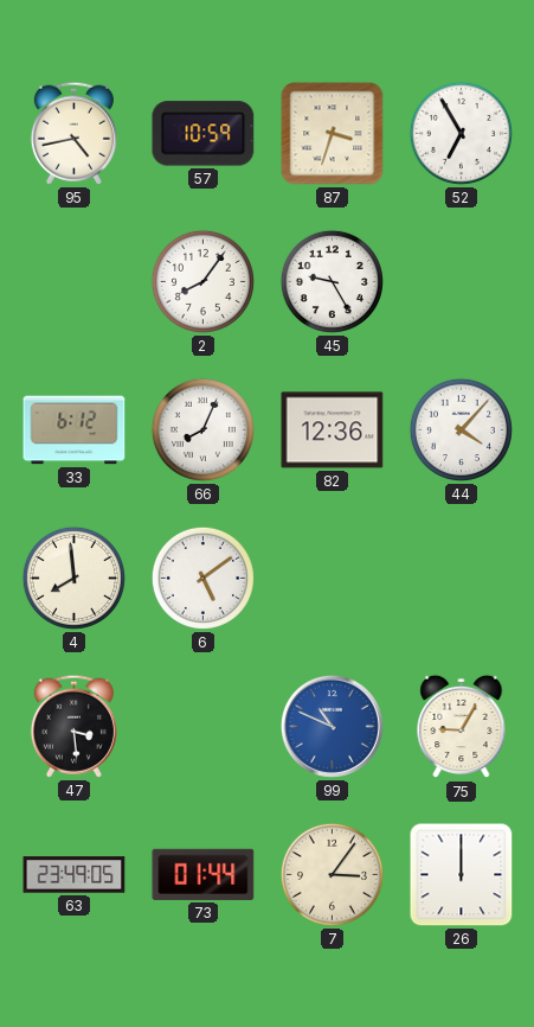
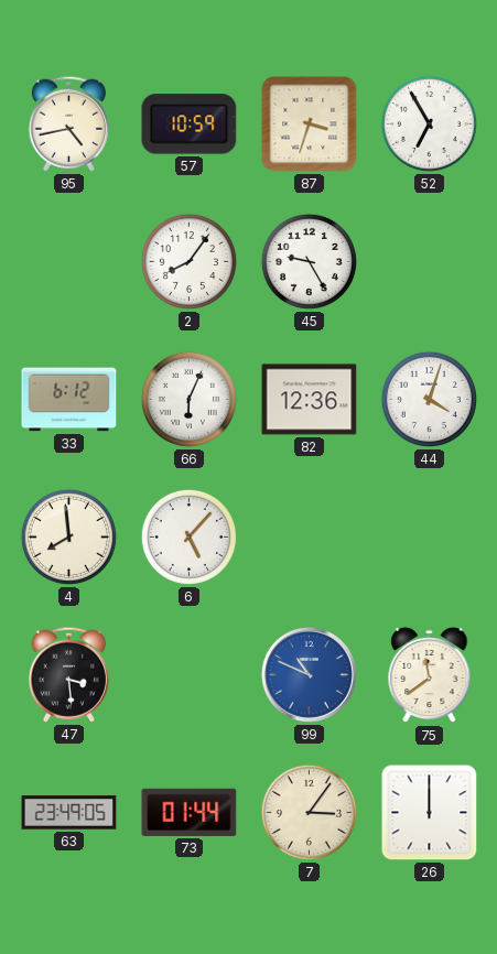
66: 8:04 -> 6:04 (188, 399)
44: 4:07 -> 4:03 (429, 399)
6: 5:09 -> 5:07 (188, 536)
75: 9:05 -> 11:39 (430, 675)
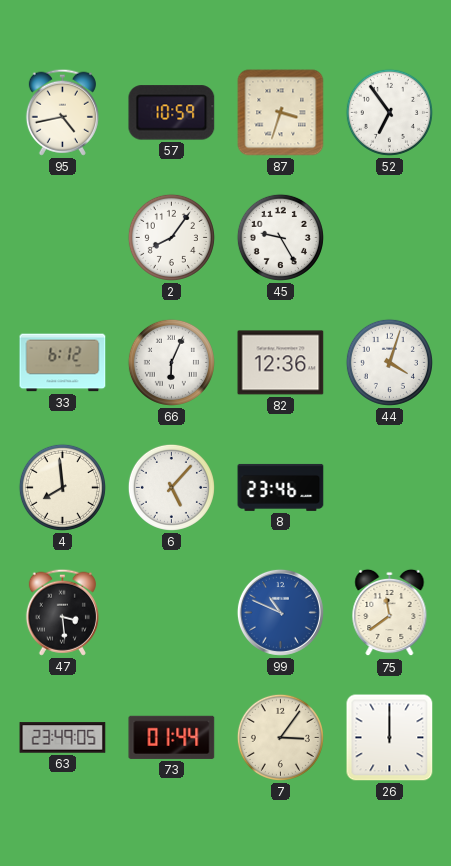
52: 6:55 -> 6:54 (389, 112)
8: none -> 23:46 (281, 487)
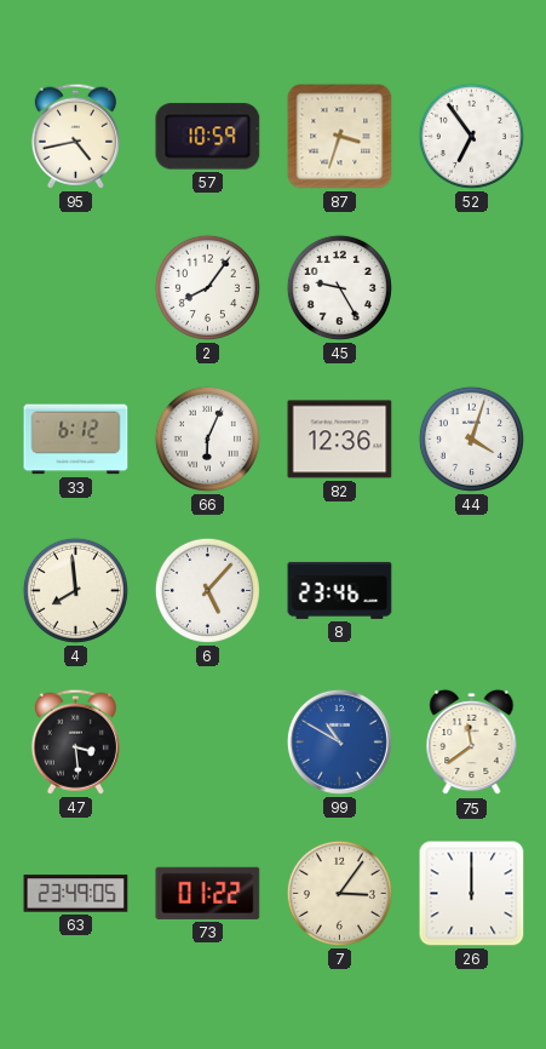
99: 10:49 -> 10:50 (339, 741)
73: 01:44 -> 01:22 (208, 893)
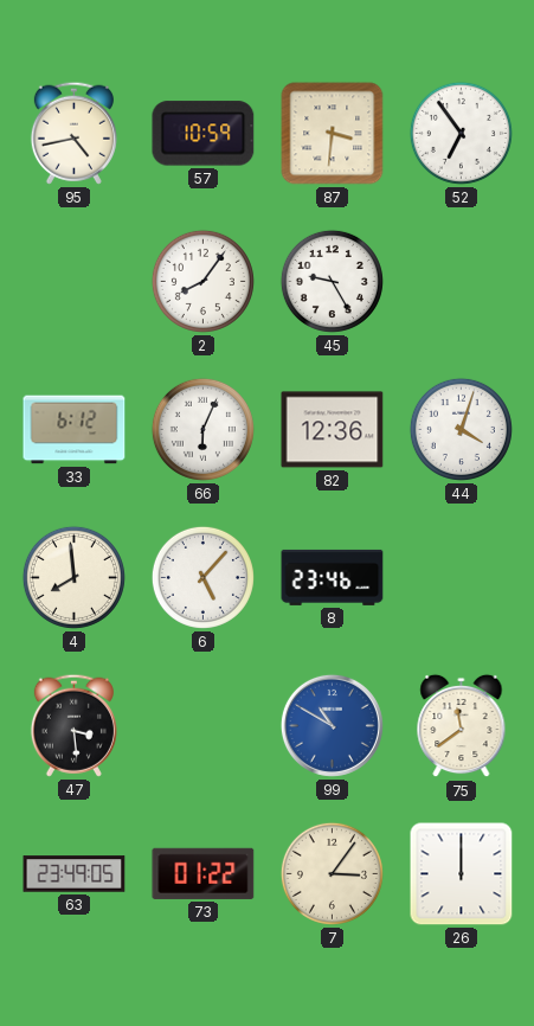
87: 3:33 -> 3:31 (333, 134)
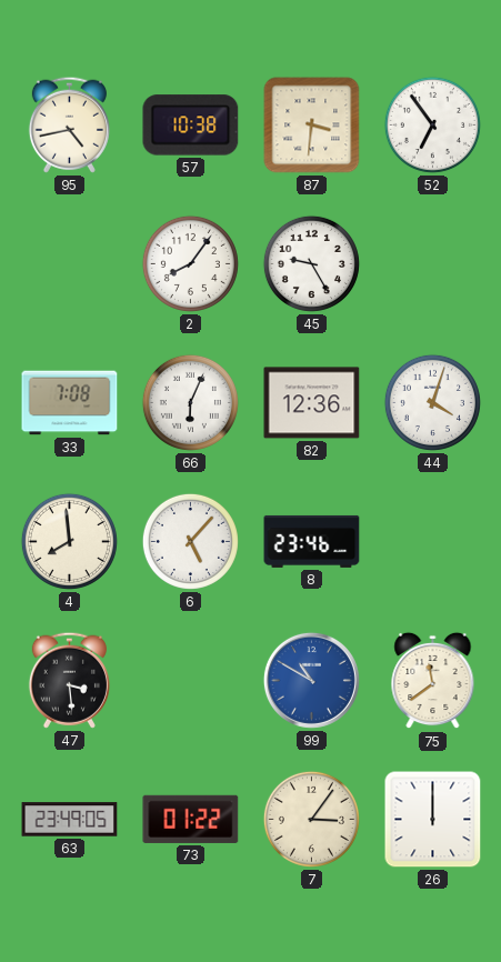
57: 10:59 -> 10:38 (191, 126)
33: 6:12 -> 7:08 (70, 403)
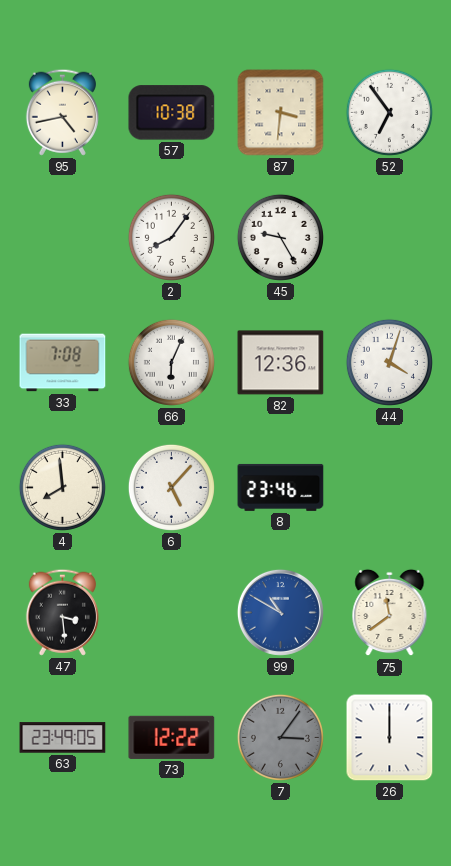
73: 01:22 -> 12:22 (172, 737)
7 dial: cream -> grey (280, 737)
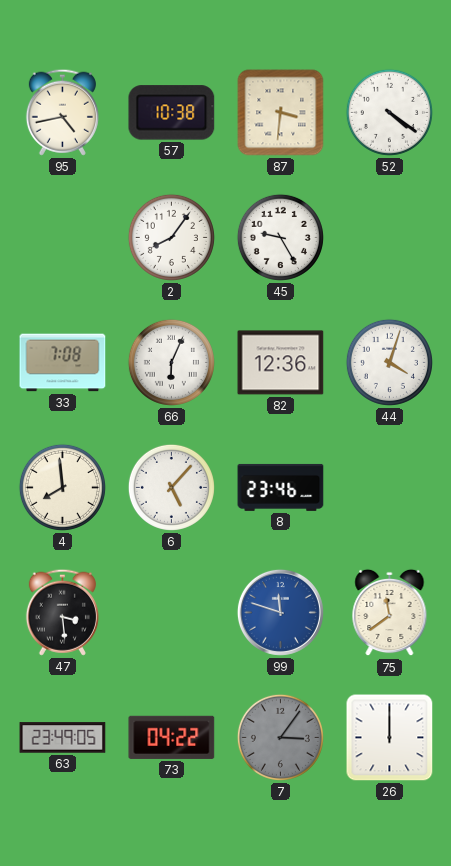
52: 6:54 -> 4:21 (389, 112)
99: 10:50 -> 11:48 (280, 612)
73: 12:22 -> 04:22 (172, 737)
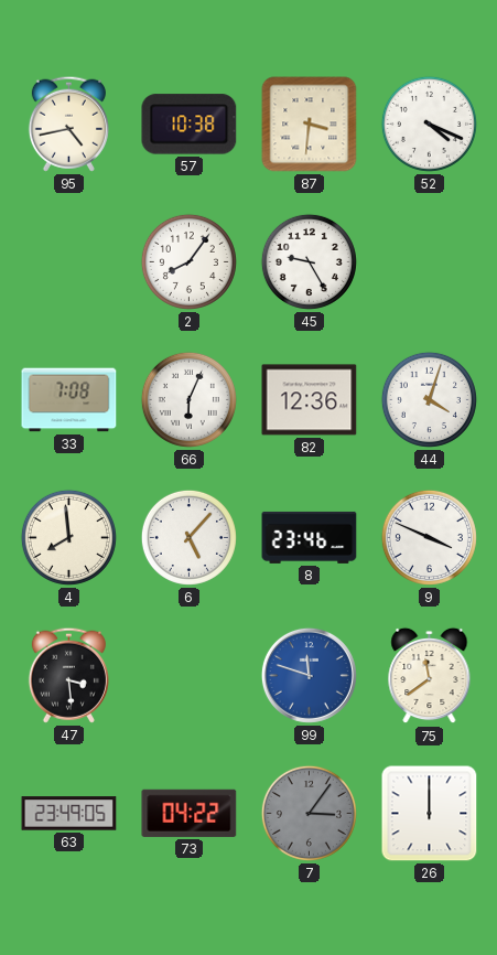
52: 4:21 -> 4:19 (429, 124)
9: none -> 3:49 (429, 537)
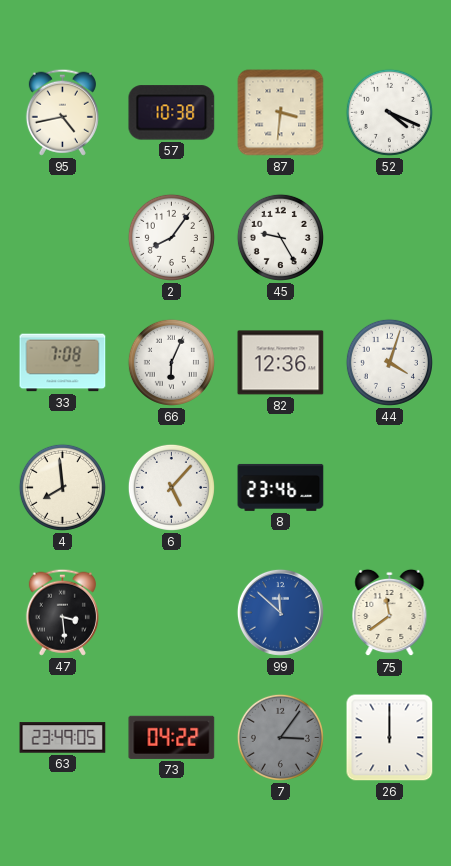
9: 3:49 -> none (429, 537)
99: 11:48 -> 11:52 (280, 612)
